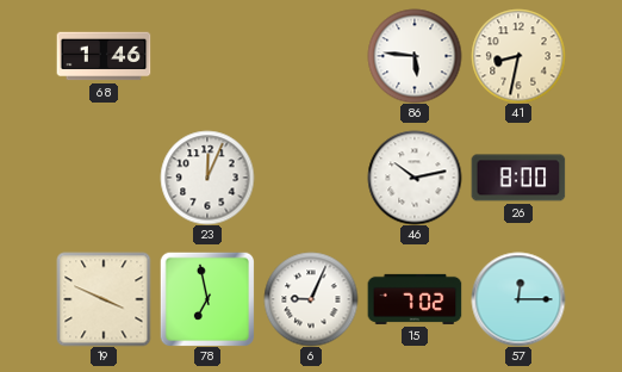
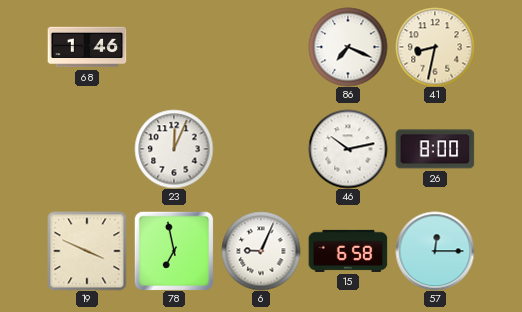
86: 5:46 -> 7:19 (348, 47)
15: 7:02 -> 6:58 (348, 251)
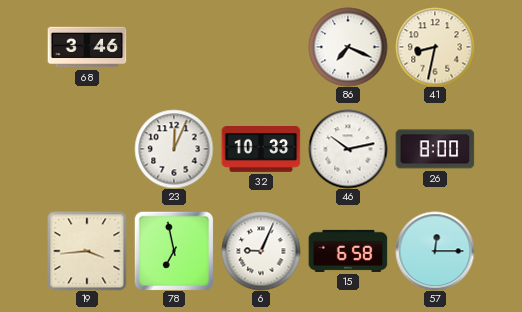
68: 1:46 -> 3:46 (87, 47)
32: none -> 10:33 (261, 150)
19: 3:49 -> 3:44 (87, 251)
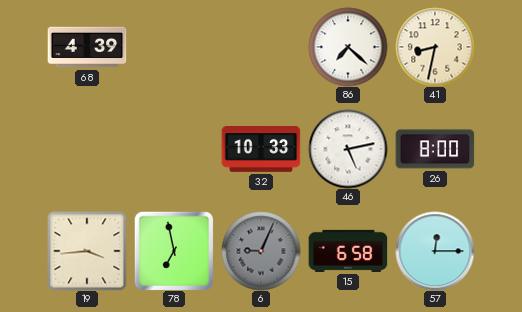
68: 3:46 -> 4:39 (87, 47)
86: 7:19 -> 7:22 (348, 47)
23: 12:04 -> none (174, 149)
46: 10:13 -> 5:13 (348, 149)
6 dial: white -> grey (261, 251)
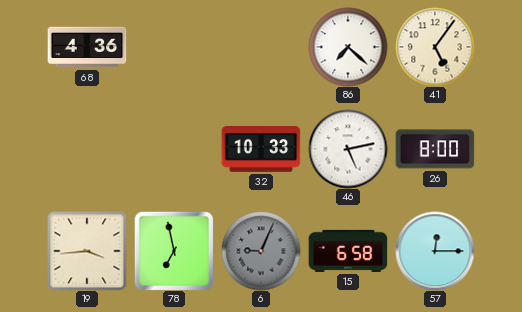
68: 4:39 -> 4:36 (87, 47)
41: 8:32 -> 5:06 (435, 47)
